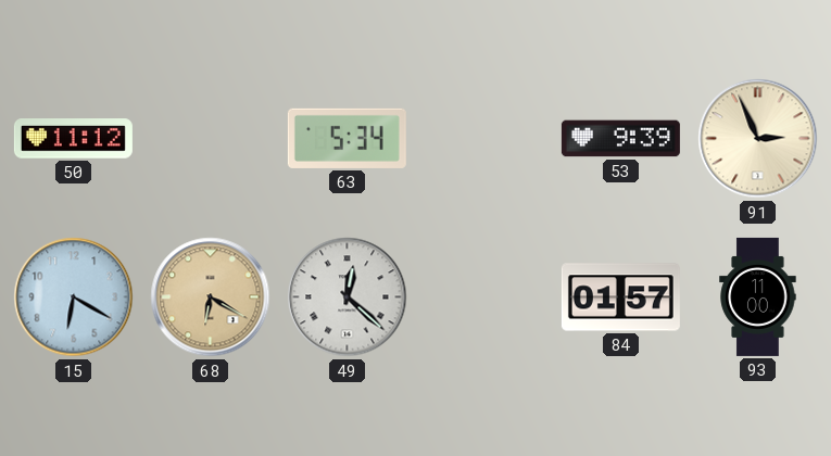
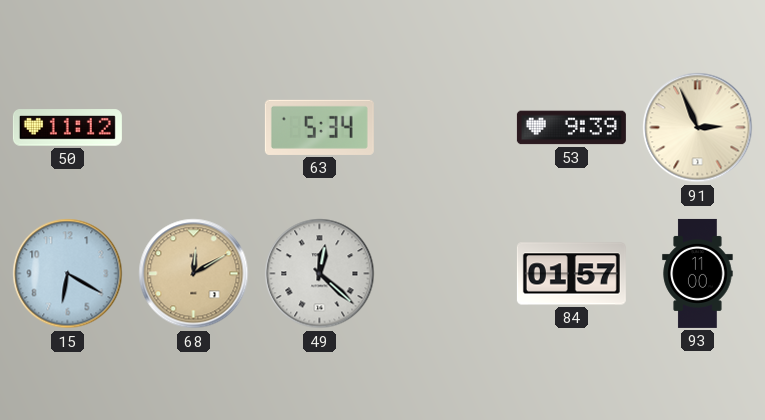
68: 6:20 -> 12:10 (194, 274)
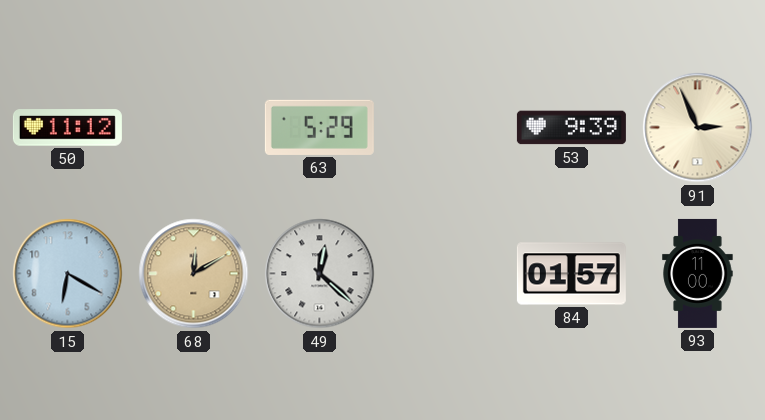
63: 5:34 -> 5:29 (319, 127)
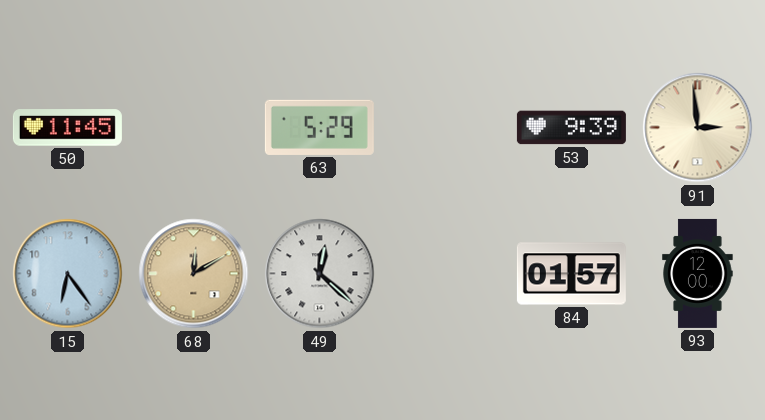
50: 11:12 -> 11:45 (67, 128)
91: 2:56 -> 2:59 (698, 128)
15: 6:20 -> 6:24 (68, 274)
93: 11:00 -> 12:00 (698, 273)
